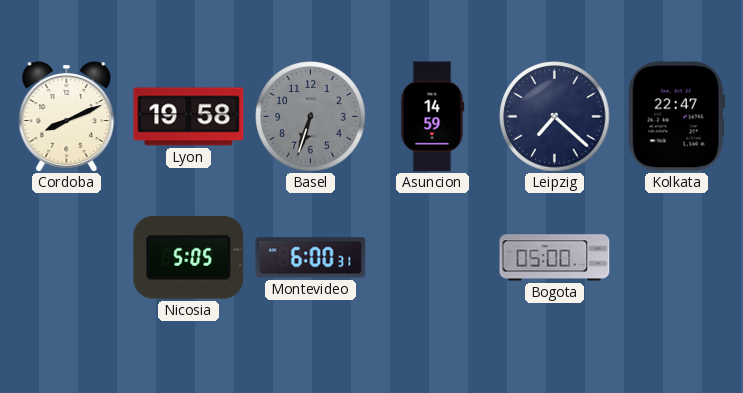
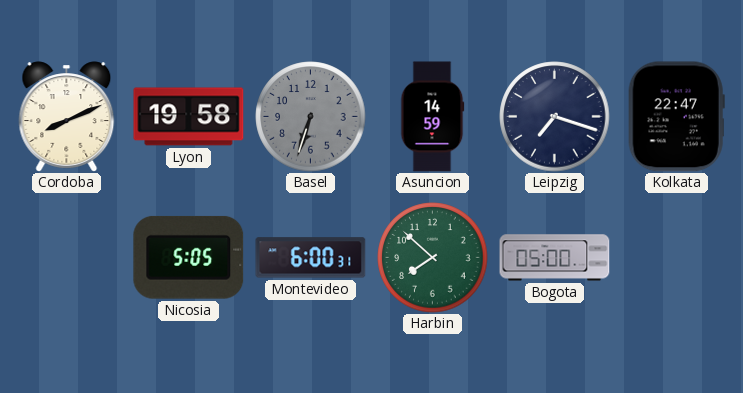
Leipzig: 7:22 -> 7:18 (555, 117)
Harbin: none -> 7:52 (433, 258)
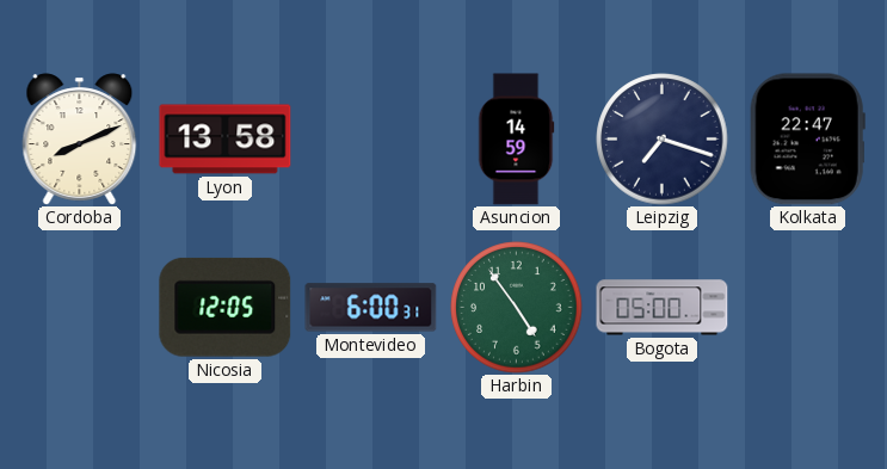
Lyon: 19:58 -> 13:58 (226, 140)
Basel: 6:33 -> none (311, 117)
Nicosia: 5:05 -> 12:05 (226, 307)
Harbin: 7:52 -> 4:54 (517, 308)
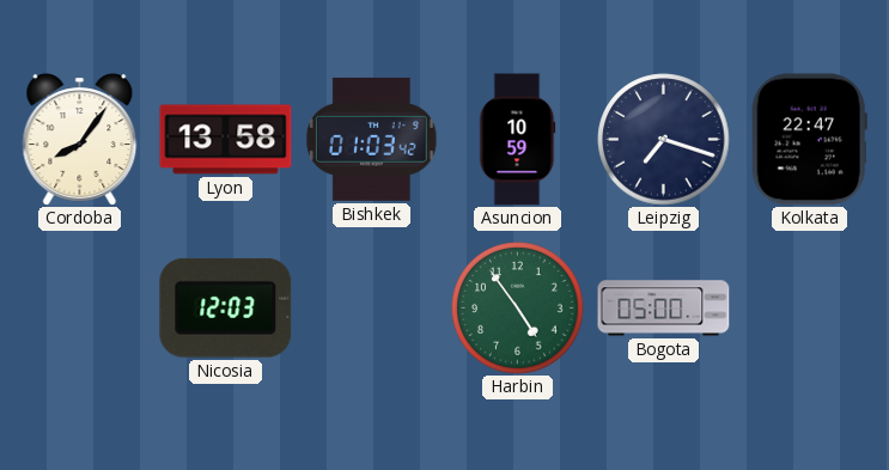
Cordoba: 8:11 -> 8:06 (80, 140)
Bishkek: none -> 01:03 (371, 139)
Asuncion: 14:59 -> 10:59 (518, 140)
Nicosia: 12:05 -> 12:03 (226, 307)
Montevideo: 6:00 -> none (371, 308)
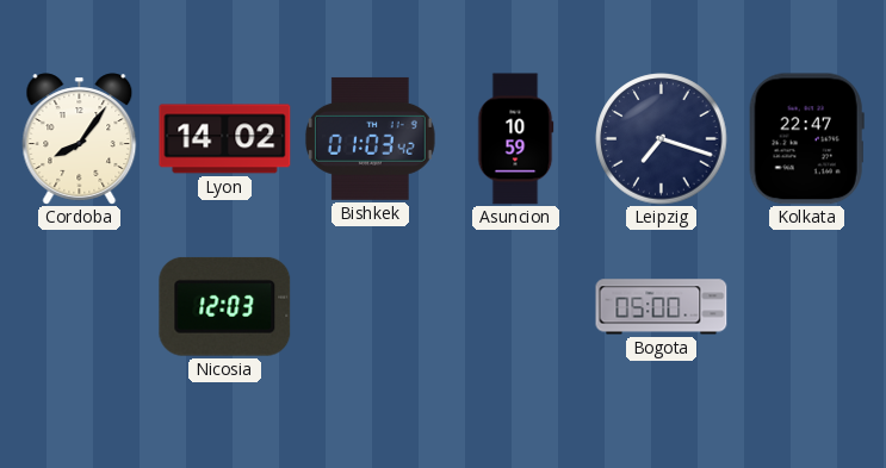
Lyon: 13:58 -> 14:02 (225, 139)
Harbin: 4:54 -> none (518, 309)
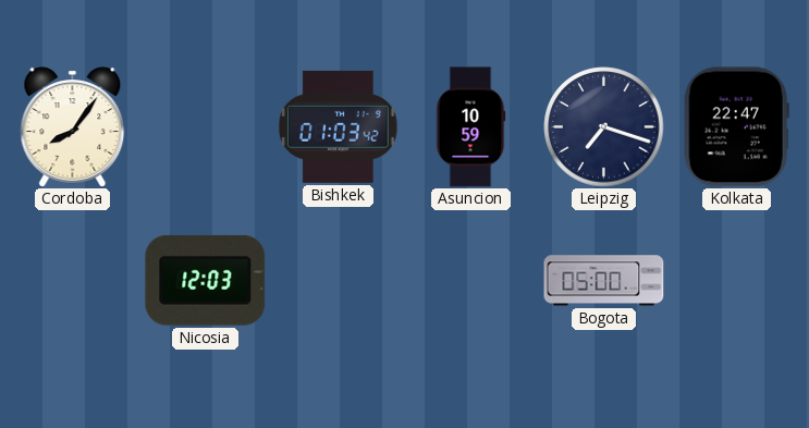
Lyon: 14:02 -> none (225, 139)
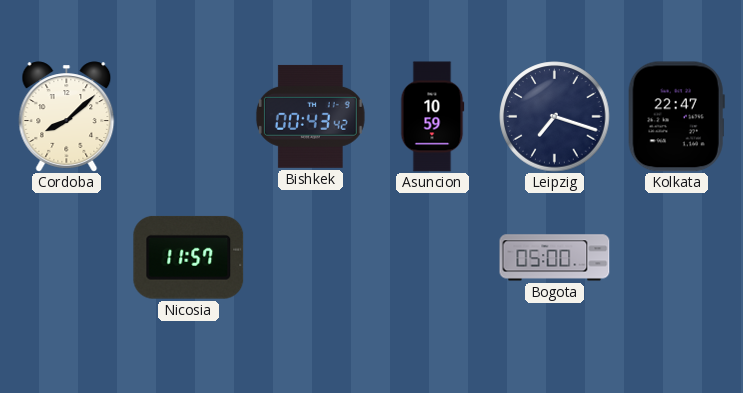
Cordoba: 8:06 -> 8:08 (67, 117)
Bishkek: 01:03 -> 00:43 (310, 116)
Nicosia: 12:03 -> 11:57 (189, 257)
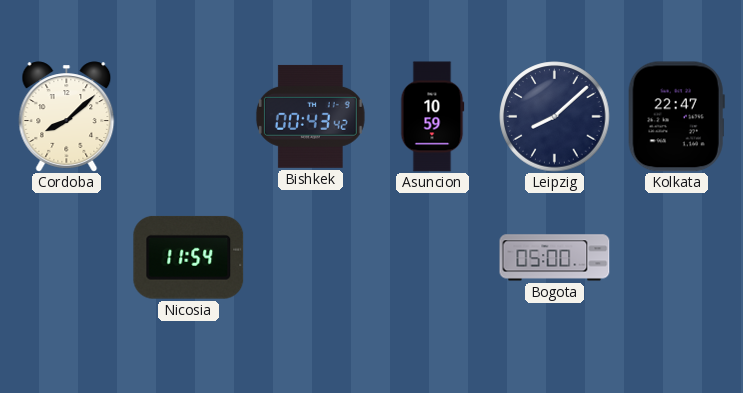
Leipzig: 7:18 -> 8:08 (555, 117)
Nicosia: 11:57 -> 11:54 (189, 257)
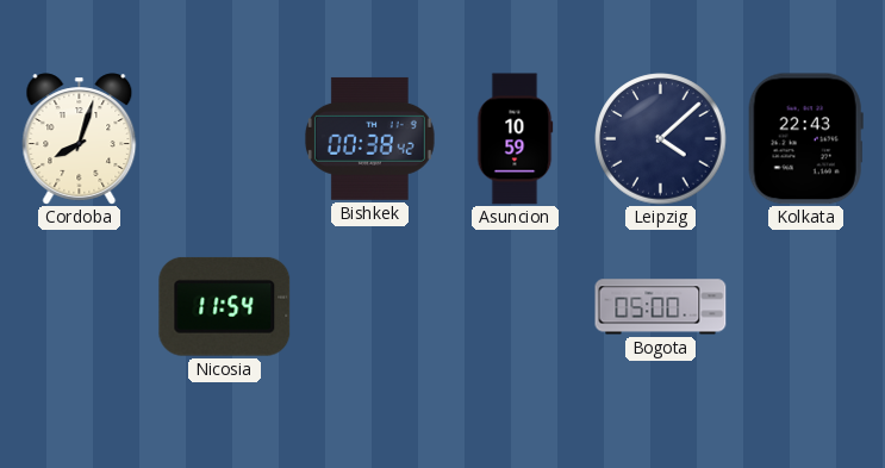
Cordoba: 8:08 -> 8:03 (80, 139)
Bishkek: 00:43 -> 00:38 (369, 138)
Leipzig: 8:08 -> 4:08 (661, 139)
Kolkata: 22:47 -> 22:43 (805, 139)
